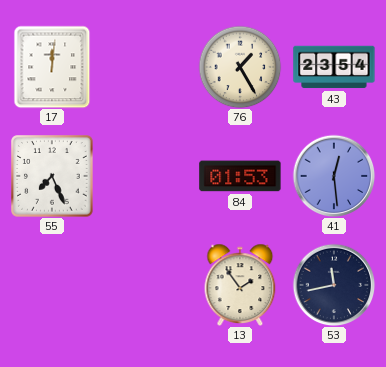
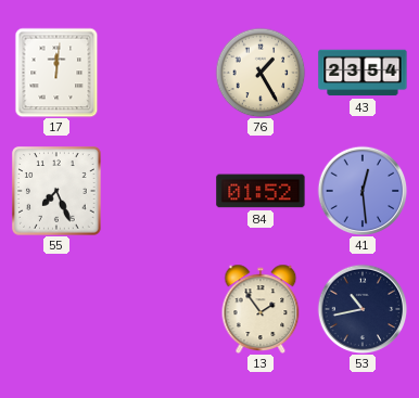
84: 01:53 -> 01:52 (261, 191)
53: 11:43 -> 10:43 (363, 309)
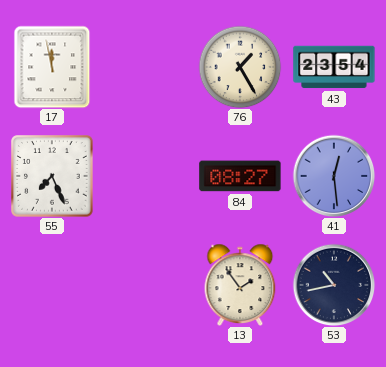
17: 12:01 -> 11:58 (52, 67)
84: 01:52 -> 08:27 (240, 176)
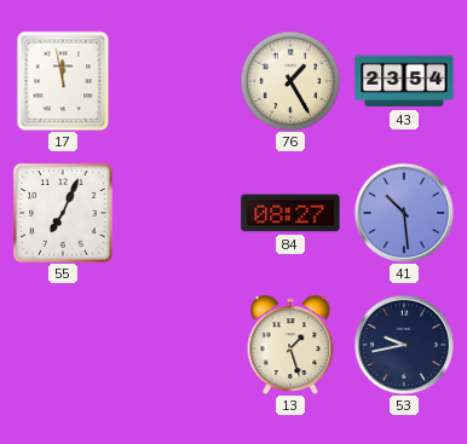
55: 7:26 -> 7:04 (63, 213)
41: 12:29 -> 10:29 (404, 213)
13: 1:54 -> 1:27 (290, 344)
53: 10:43 -> 9:43 (404, 345)
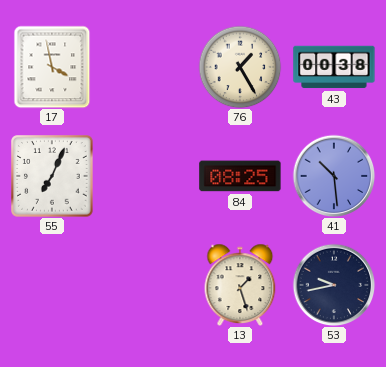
17: 11:58 -> 3:58 (52, 67)
43: 23:54 -> 00:38 (334, 67)
84: 08:27 -> 08:25 (240, 176)
